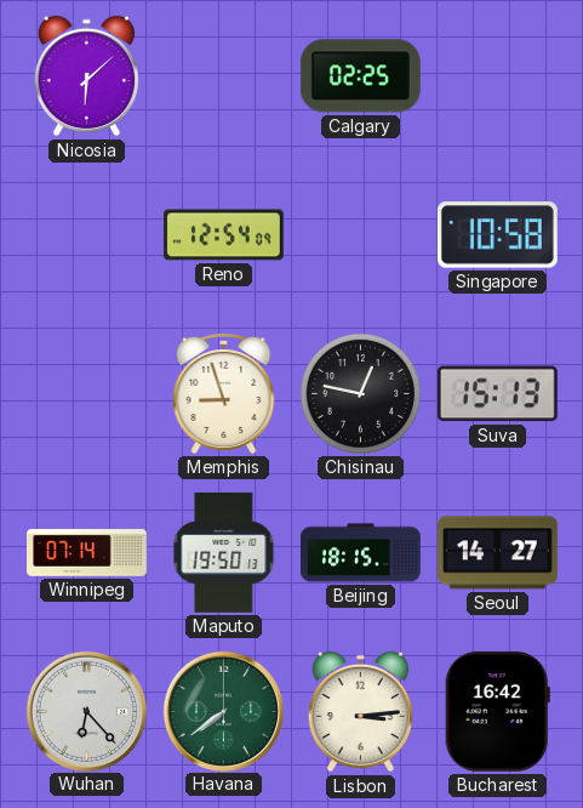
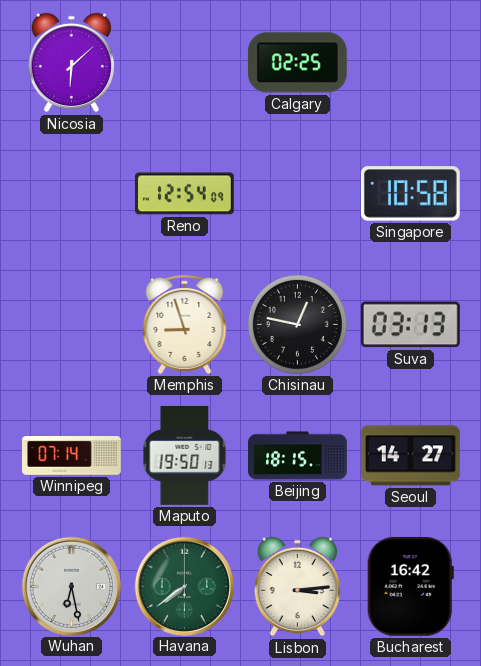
Suva: 15:13 -> 03:13 (410, 325)
Wuhan: 6:23 -> 6:28 (71, 586)
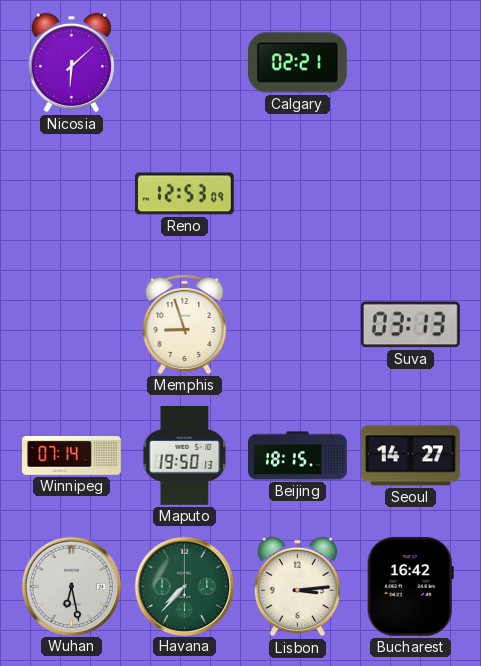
Calgary: 02:25 -> 02:21 (297, 63)
Reno: 12:54 -> 12:53 (185, 194)
Singapore: 10:58 -> none (410, 194)
Chisinau: 12:47 -> none (297, 324)
Havana: 7:39 -> 7:37 (184, 586)
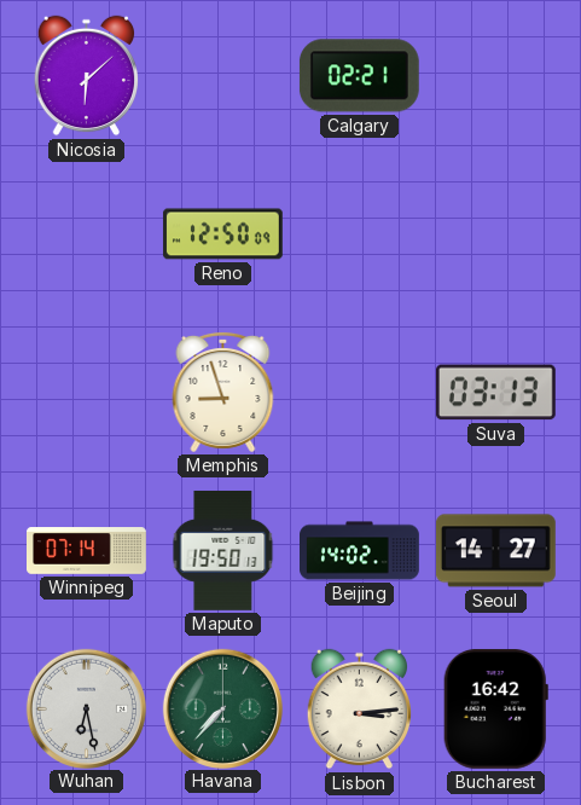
Reno: 12:53 -> 12:50 (223, 234)
Beijing: 18:15 -> 14:02 (360, 551)
